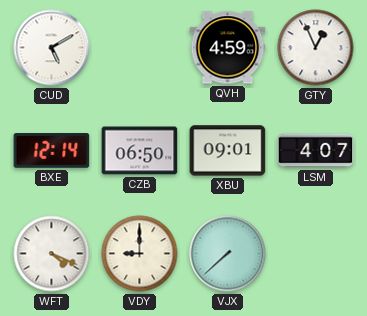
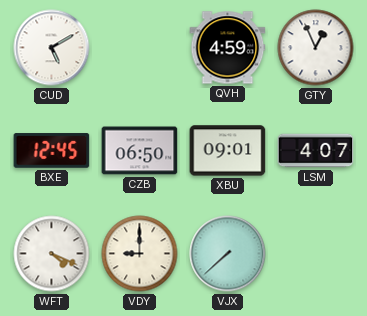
BXE: 12:14 -> 12:45 (52, 151)
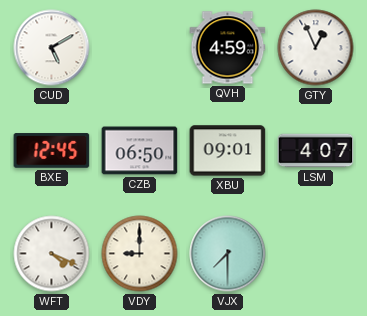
VJX: 7:38 -> 7:30 (228, 254)
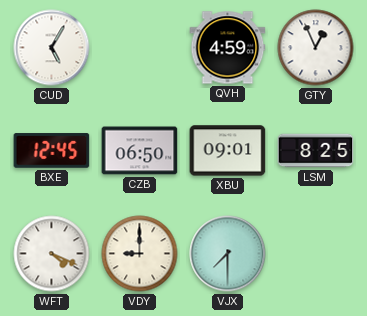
CUD: 5:10 -> 5:05 (52, 48)
LSM: 4:07 -> 8:25 (316, 151)
